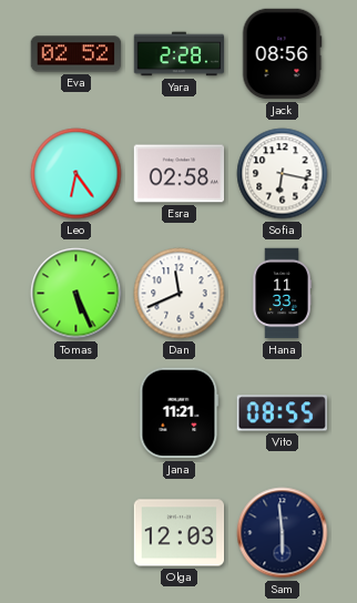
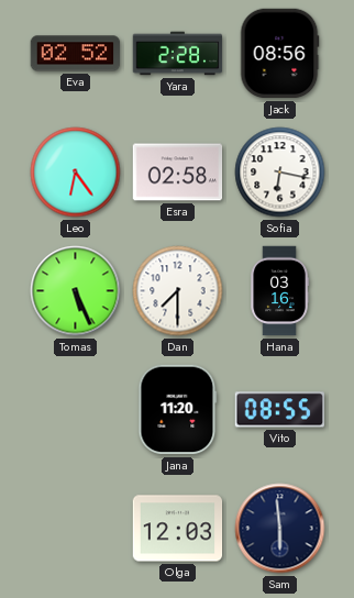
Dan: 11:41 -> 7:30 (178, 291)
Hana: 11:33 -> 03:16 (279, 291)
Jana: 11:21 -> 11:20 (178, 410)
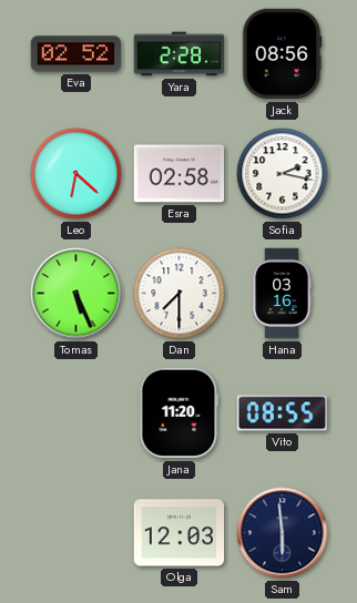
Leo: 6:24 -> 6:22 (76, 174)
Sofia: 6:17 -> 2:17 (283, 174)
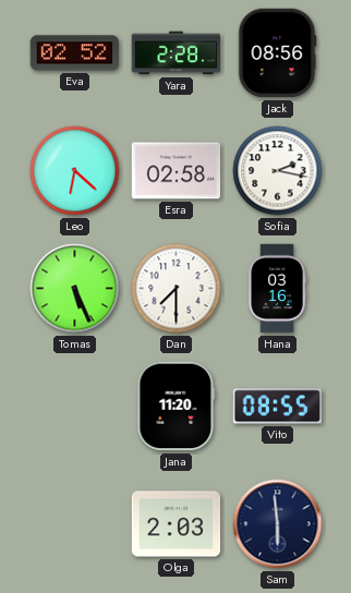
Olga: 12:03 -> 2:03 (177, 524)
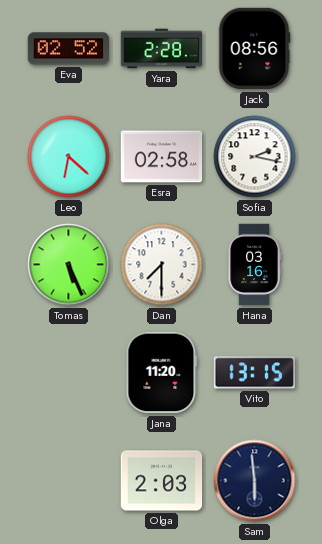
Vito: 08:55 -> 13:15 (255, 373)
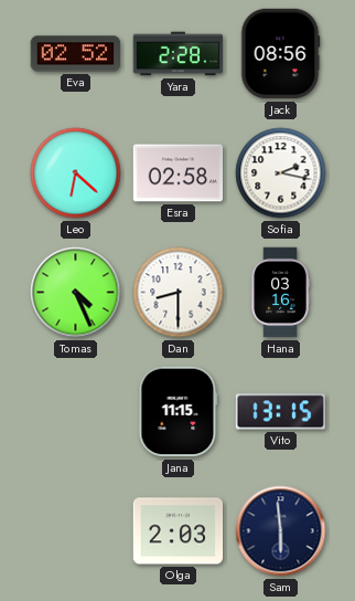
Tomas: 5:26 -> 4:26 (76, 293)
Dan: 7:30 -> 8:30 (179, 293)
Jana: 11:20 -> 11:15 (179, 412)
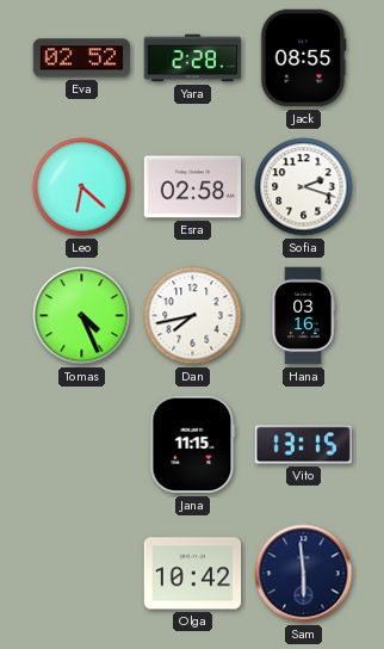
Jack: 08:56 -> 08:55 (303, 58)
Sofia: 2:17 -> 2:18 (304, 187)
Dan: 8:30 -> 7:43 (193, 316)
Olga: 2:03 -> 10:42 (193, 574)
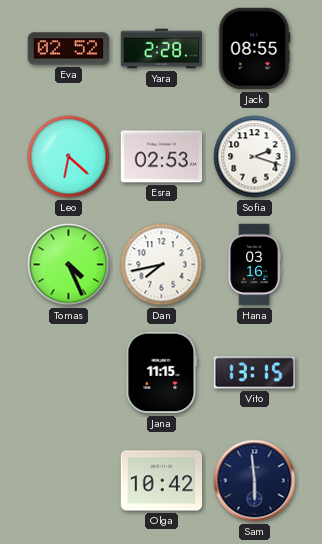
Esra: 02:58 -> 02:53 (162, 157)
